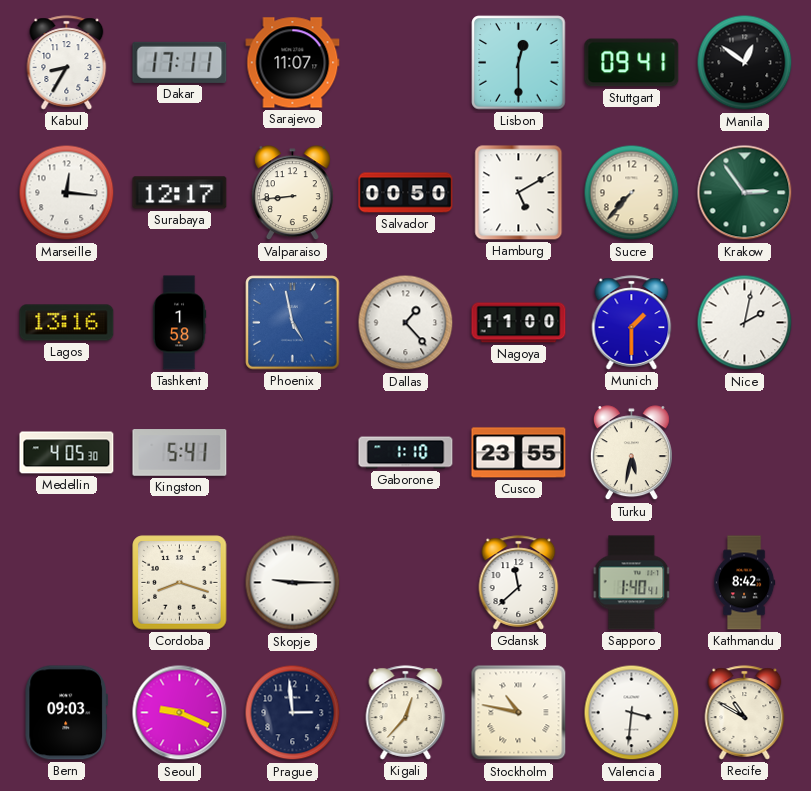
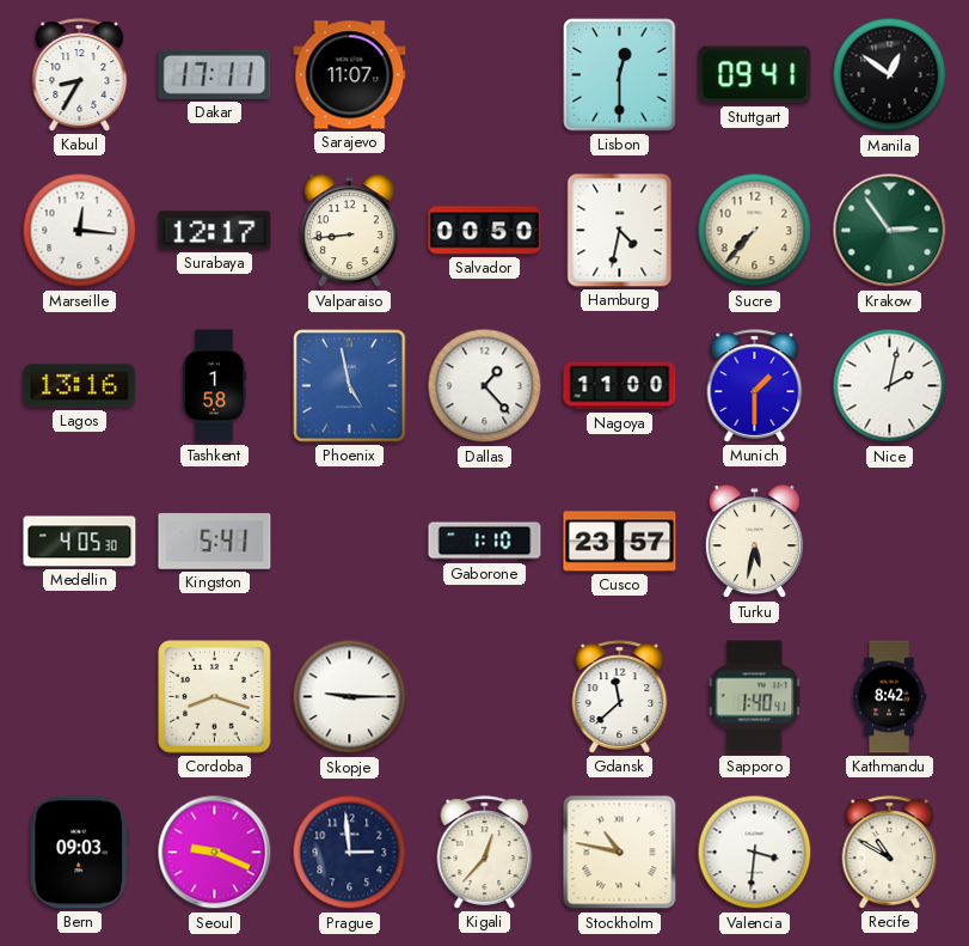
Hamburg: 5:10 -> 4:32 (620, 231)
Cusco: 23:55 -> 23:57 (620, 542)
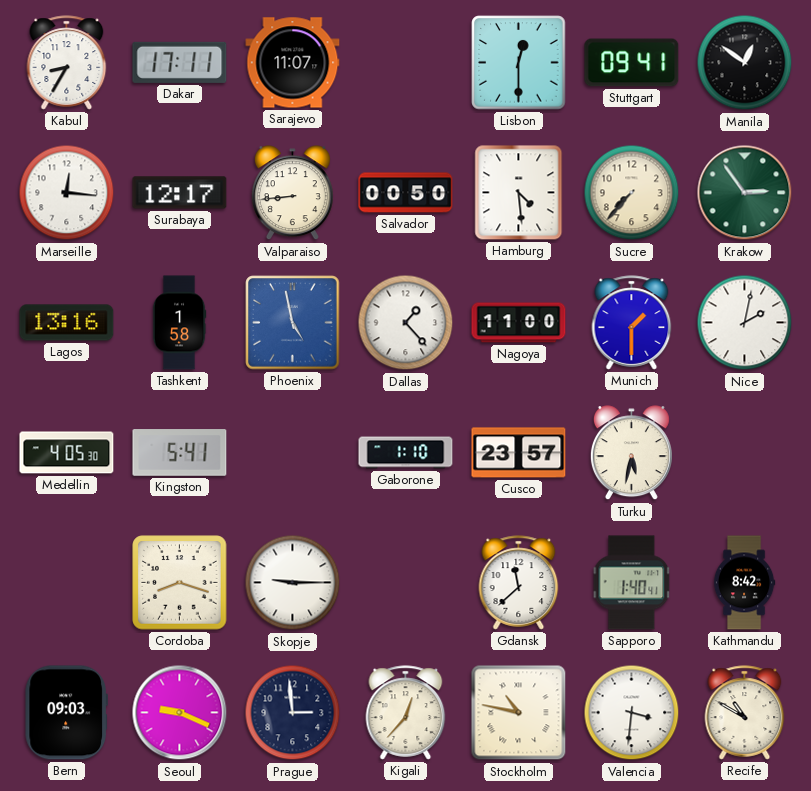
Hamburg: 4:32 -> 4:29 (519, 193)
